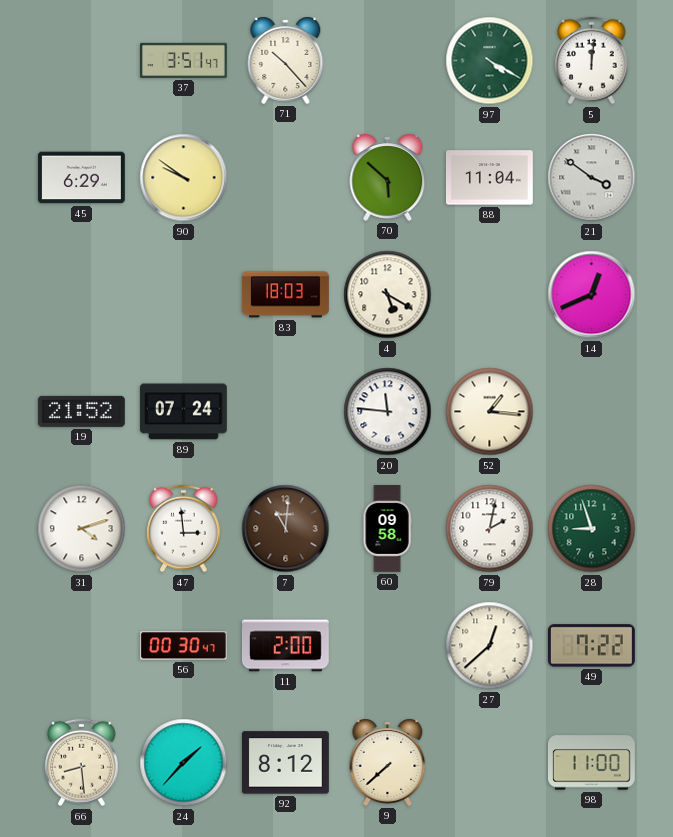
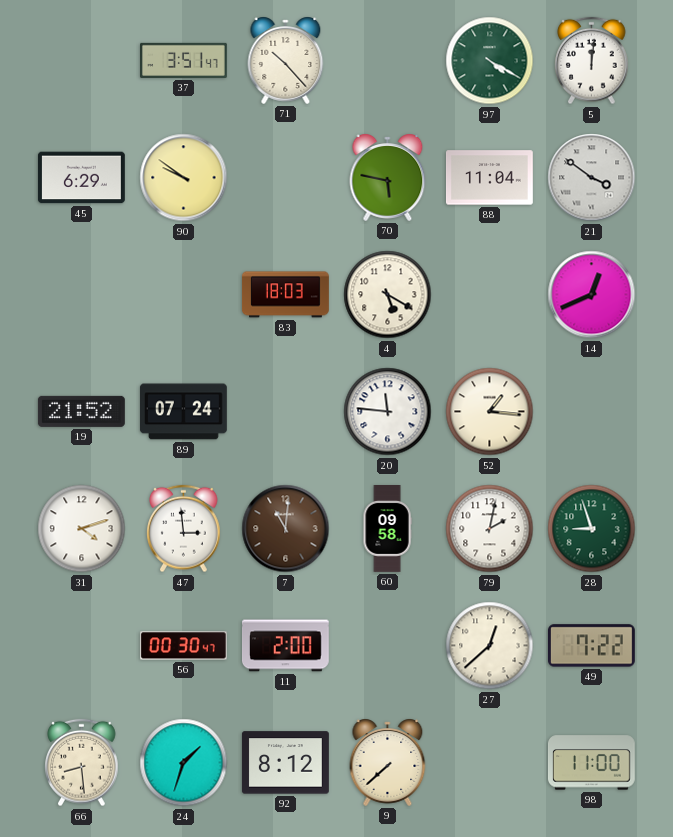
70: 5:52 -> 5:47 (388, 177)
24: 1:37 -> 1:33 (184, 763)
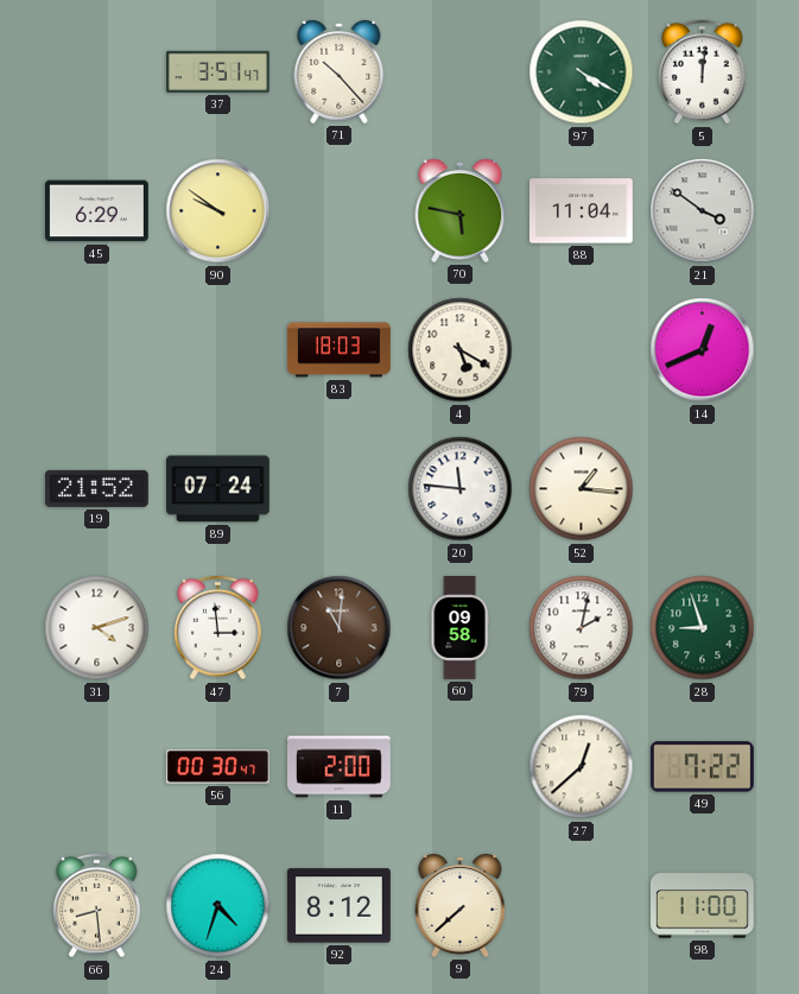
24: 1:33 -> 4:33 (218, 906)
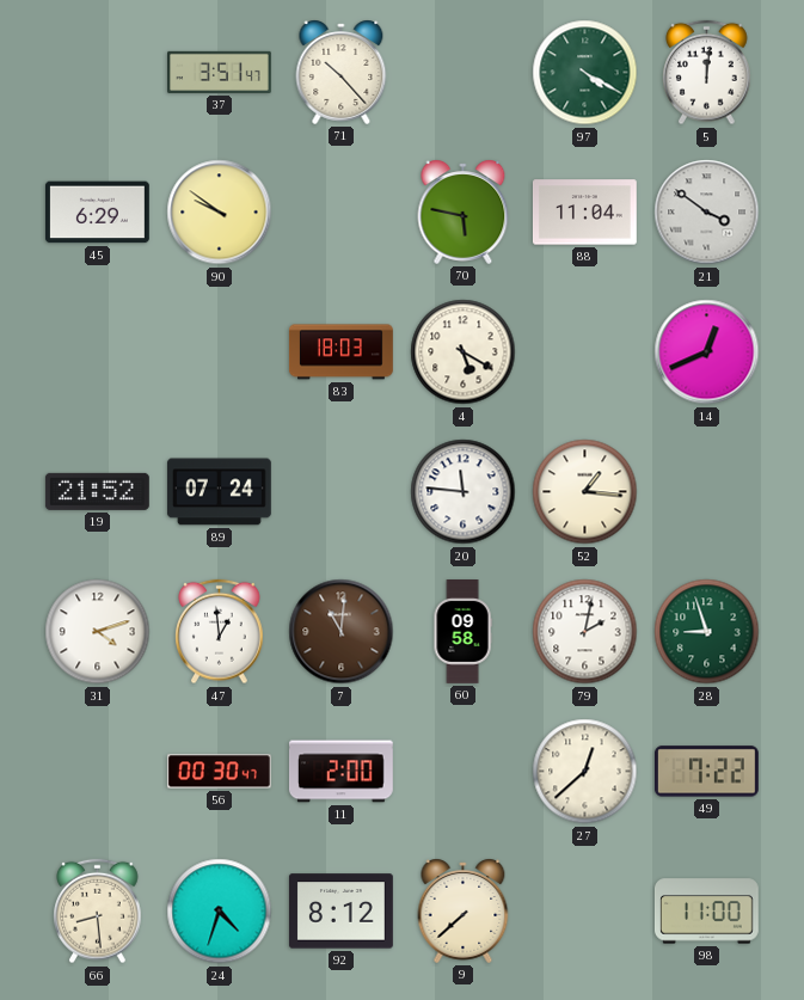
47: 2:59 -> 12:59 (220, 632)
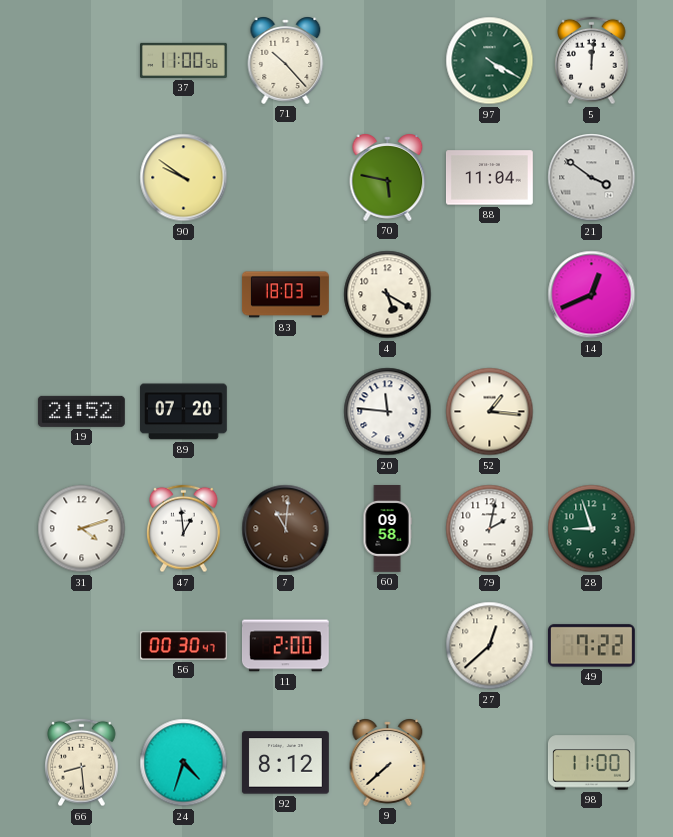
37: 3:51 -> 11:00 (184, 60)
45: 6:29 -> none (97, 213)
89: 07:24 -> 07:20 (183, 412)
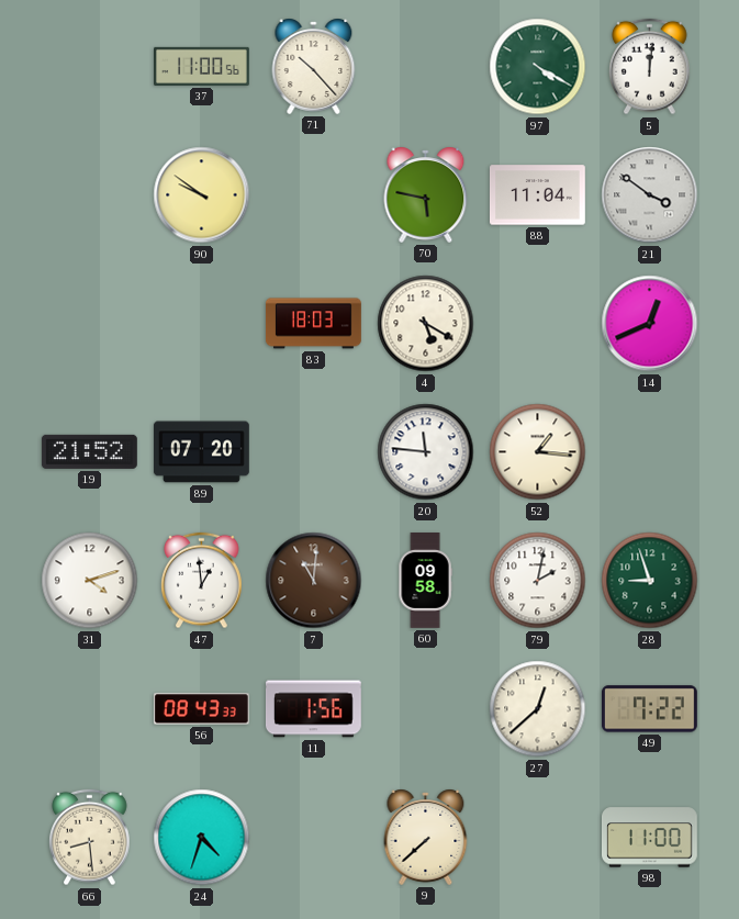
56: 00:30 -> 08:43 (201, 709)
11: 2:00 -> 1:56 (313, 709)
92: 8:12 -> none (285, 763)
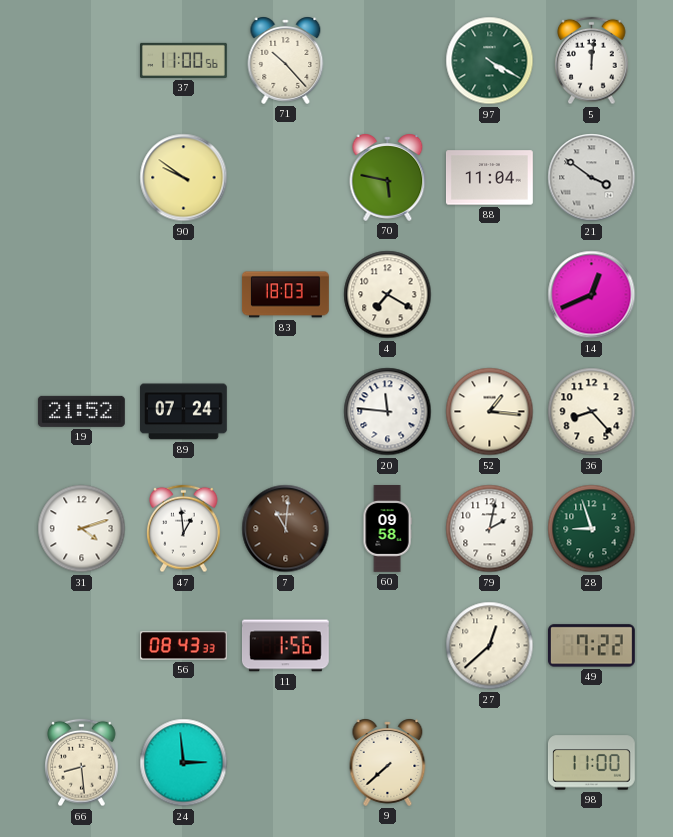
4: 5:20 -> 7:20 (388, 295)
89: 07:20 -> 07:24 (183, 412)
36: none -> 8:23 (592, 412)
24: 4:33 -> 2:59 (184, 763)
